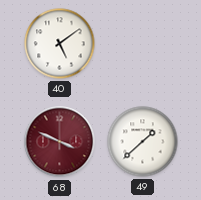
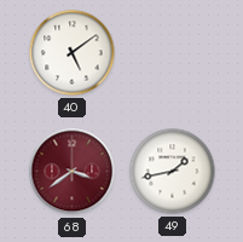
68: 3:49 -> 3:39 (73, 172)
49: 1:38 -> 1:43 (173, 172)
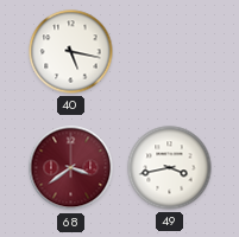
40: 5:09 -> 5:17 (71, 52)
49: 1:43 -> 3:43 (170, 168)
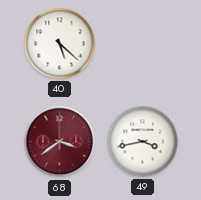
40: 5:17 -> 5:22 (60, 44)
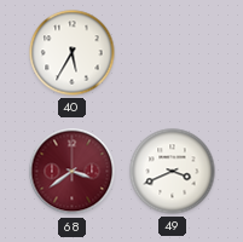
40: 5:22 -> 5:35 (73, 53)
49: 3:43 -> 3:41 (173, 172)
